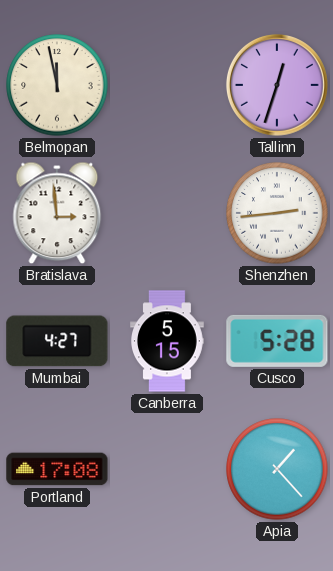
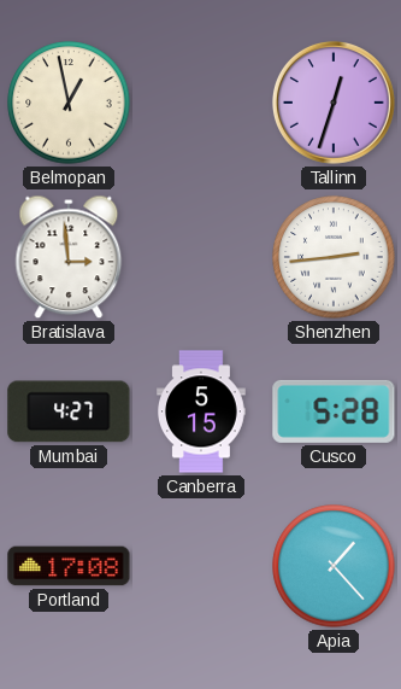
Belmopan: 11:58 -> 12:58 (69, 103)
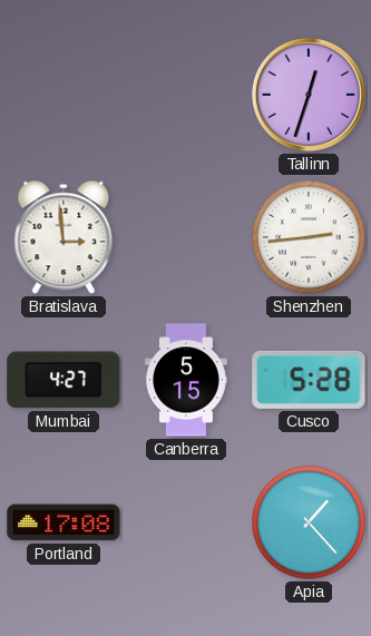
Belmopan: 12:58 -> none (69, 103)
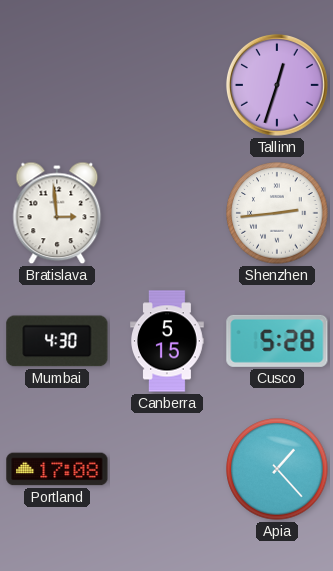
Mumbai: 4:27 -> 4:30 (57, 341)
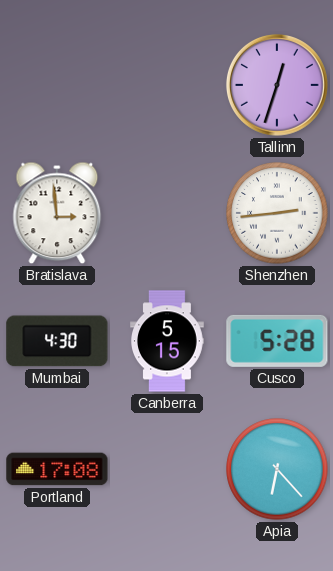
Apia: 1:23 -> 6:23 (277, 469)
